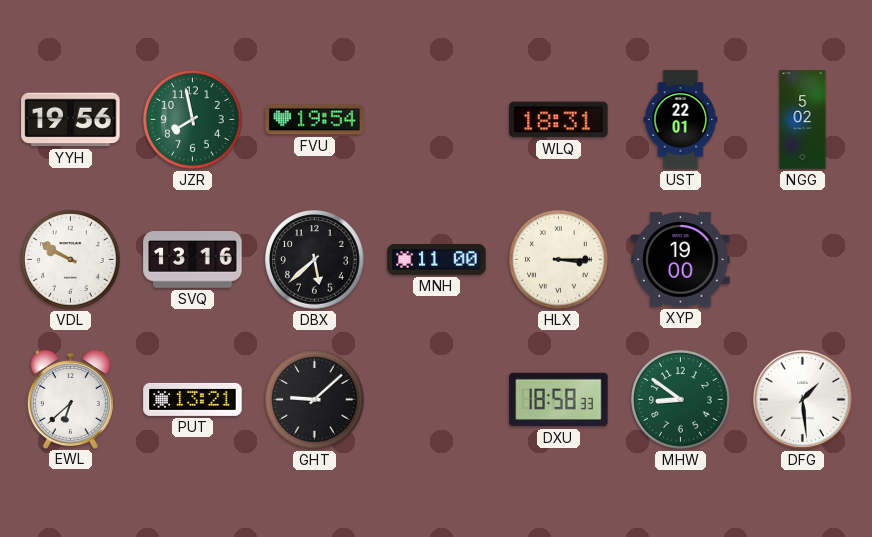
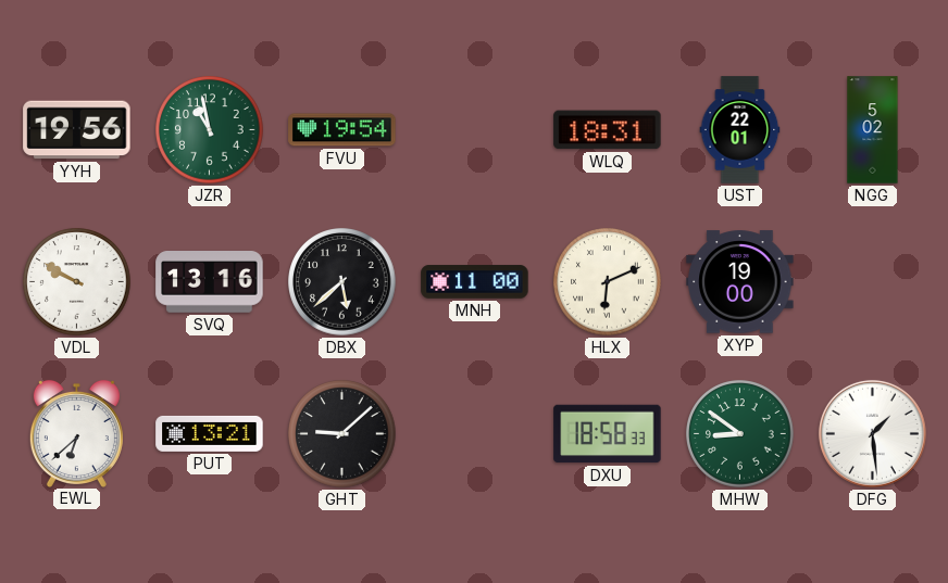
JZR: 7:58 -> 10:58 (210, 130)
HLX: 3:15 -> 6:11 (608, 282)
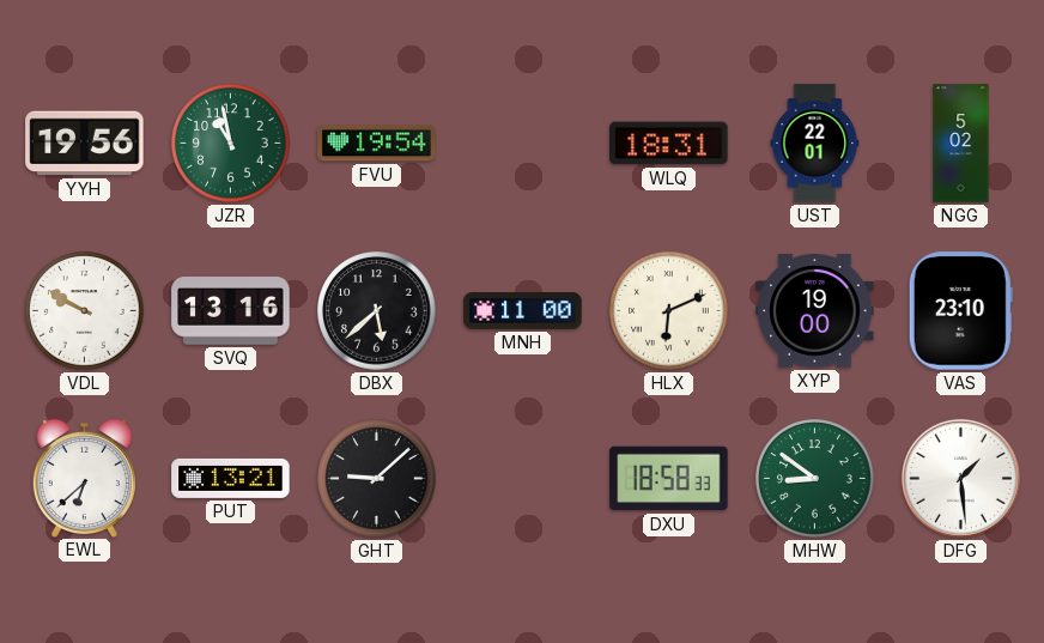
VAS: none -> 23:10 (960, 311)
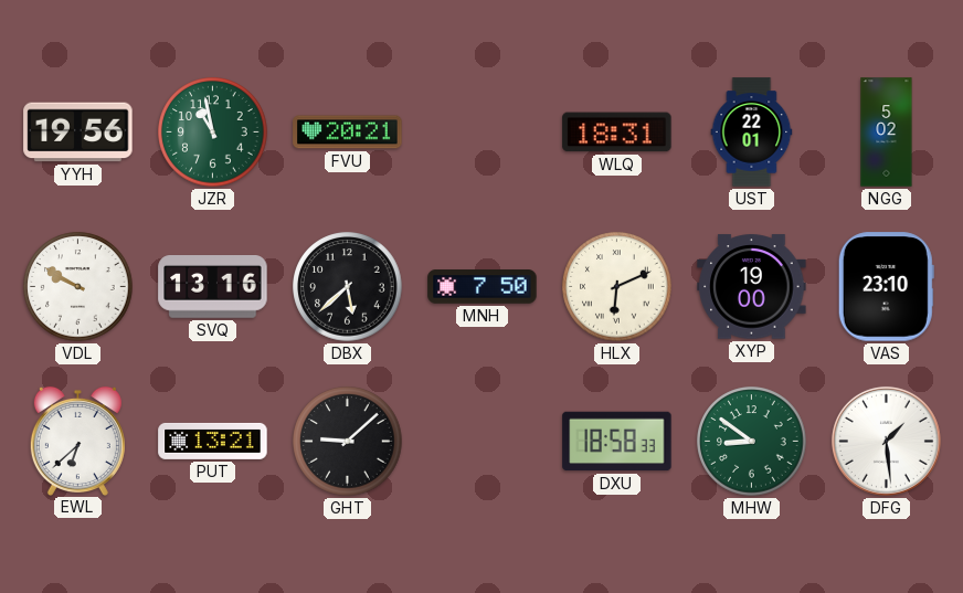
FVU: 19:54 -> 20:21 (348, 133)
MNH: 11:00 -> 7:50 (483, 287)
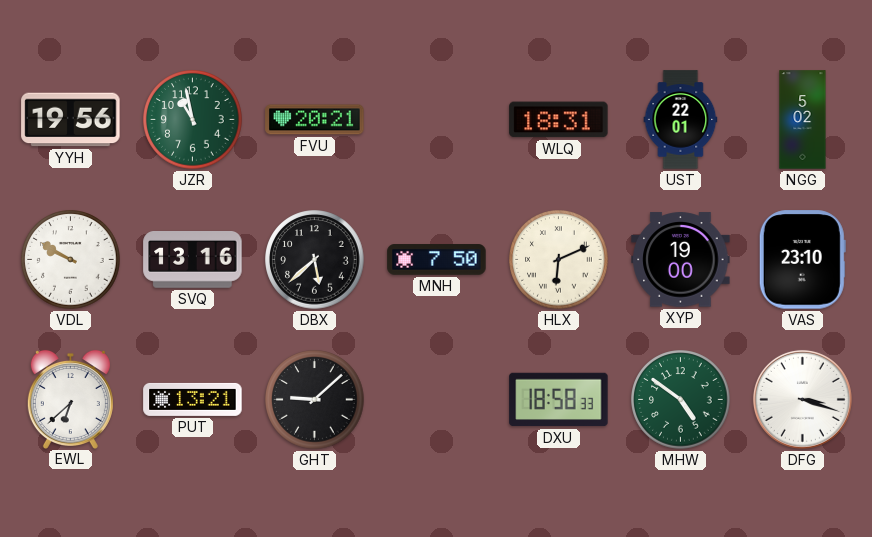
MHW: 8:51 -> 4:51 (681, 400)
DFG: 1:29 -> 3:18 (802, 399)
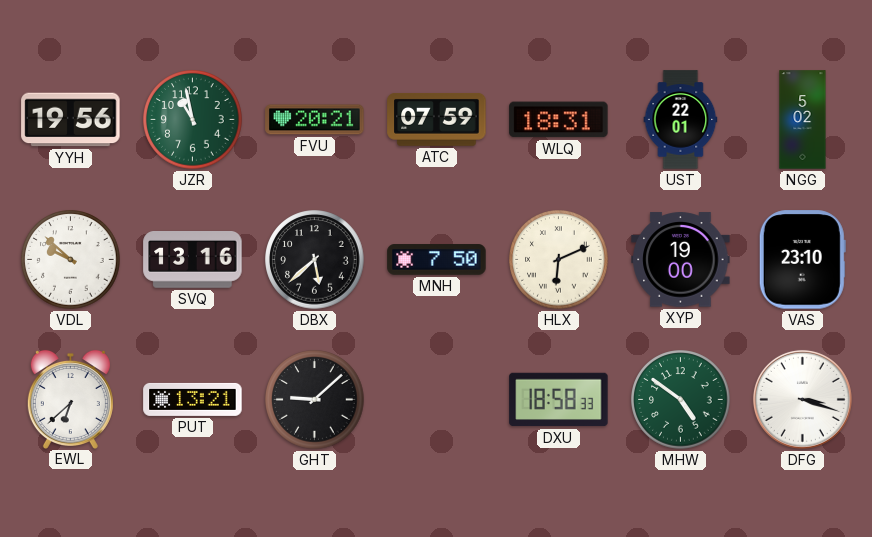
ATC: none -> 07:59 (437, 119)
VDL: 9:50 -> 9:52 (71, 260)
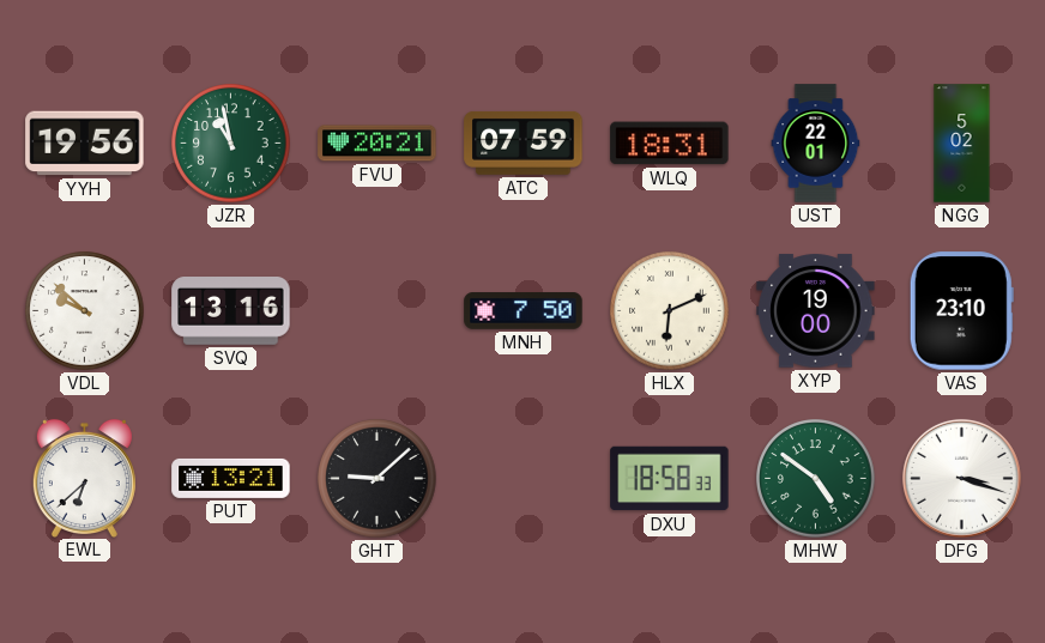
DBX: 5:38 -> none (315, 260)
